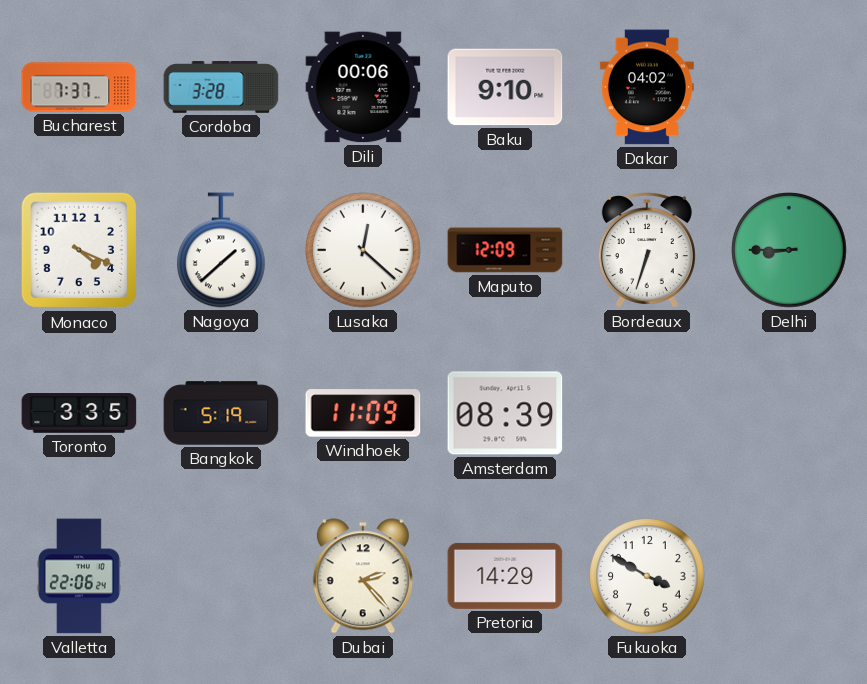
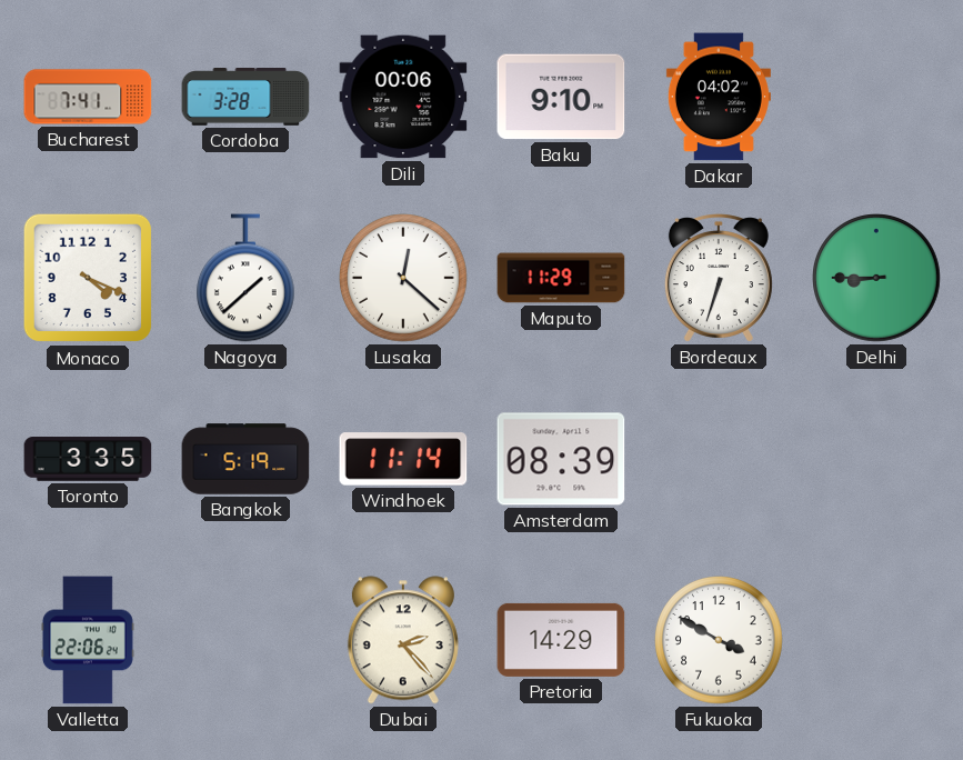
Bucharest: 7:37 -> 7:41 (88, 97)
Maputo: 12:09 -> 11:29 (561, 278)
Windhoek: 11:09 -> 11:14 (403, 459)
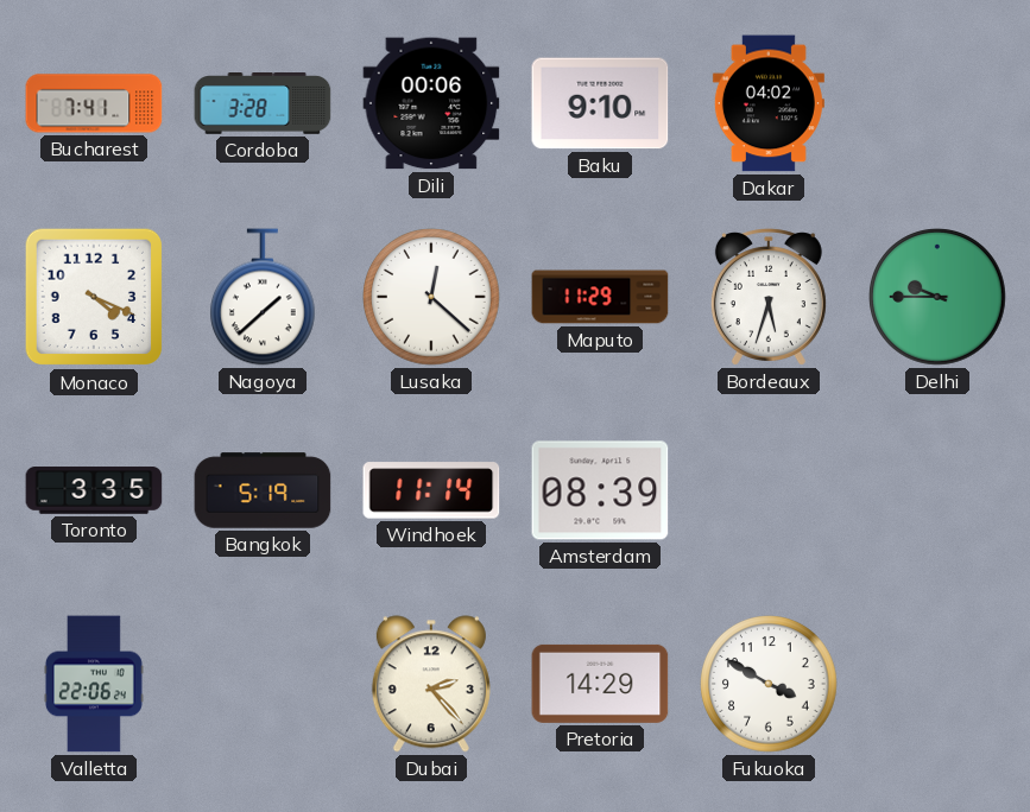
Bordeaux: 6:33 -> 5:33 (769, 297)
Delhi: 8:45 -> 9:45 (937, 297)
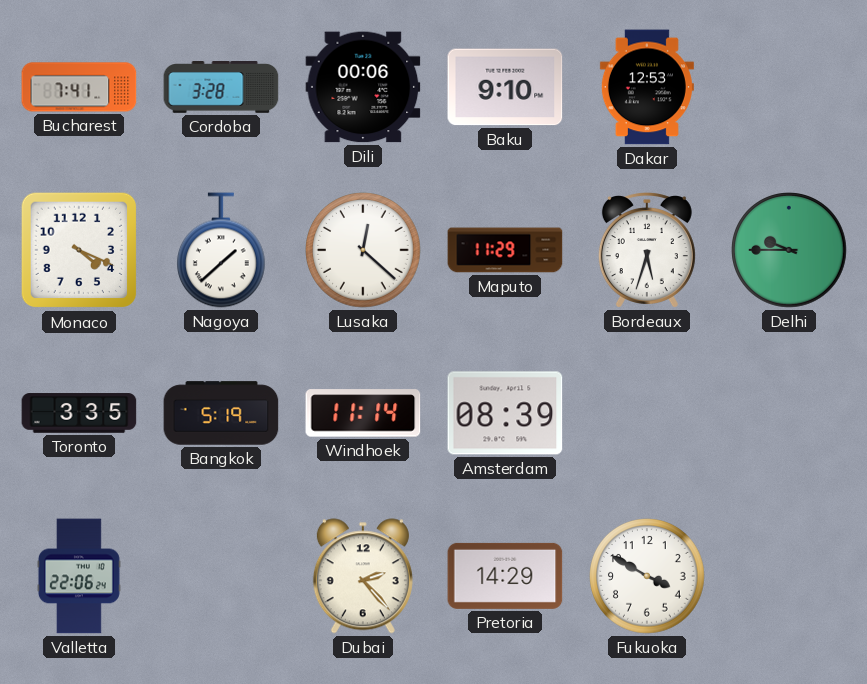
Dakar: 04:02 -> 12:53 (647, 87)
